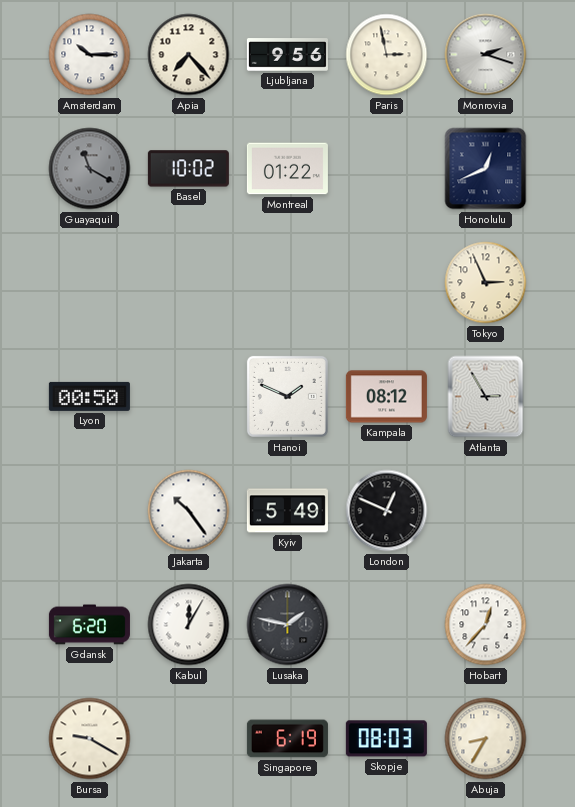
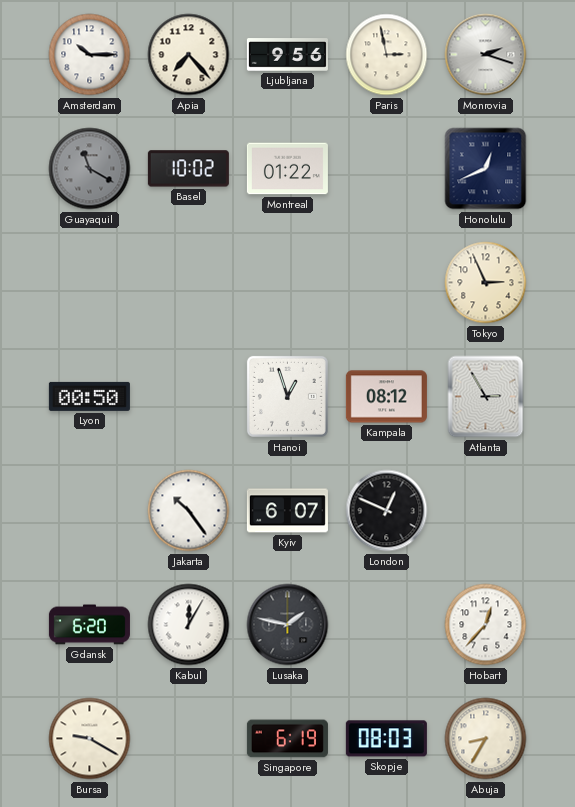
Hanoi: 1:49 -> 12:57 (287, 396)
Kyiv: 5:49 -> 6:07 (287, 511)
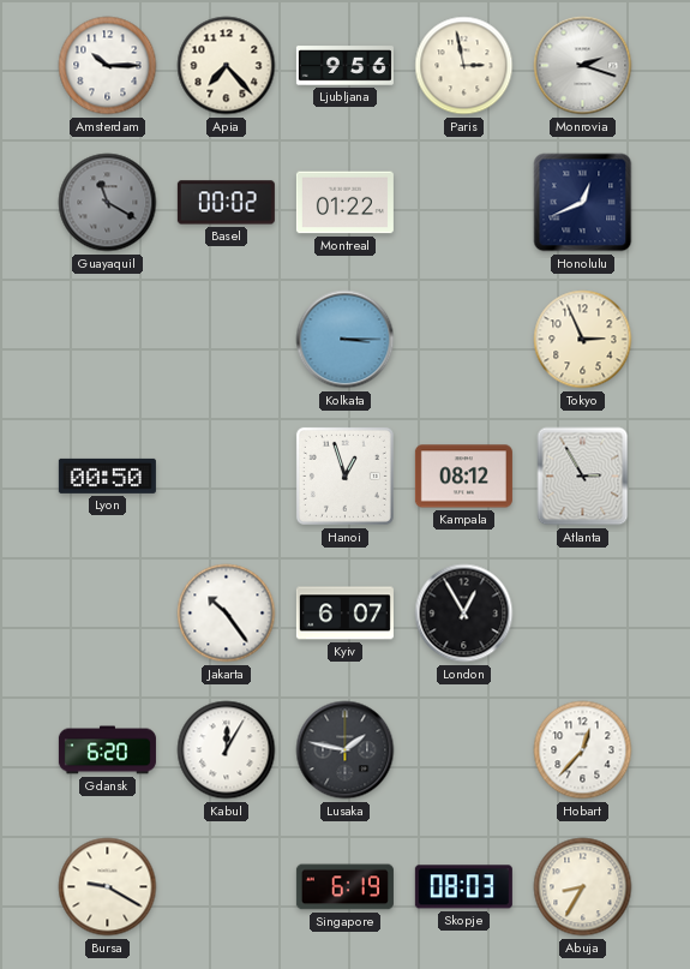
Basel: 10:02 -> 00:02 (226, 203)
Kolkata: none -> 3:15 (346, 340)
London: 12:49 -> 12:55 (464, 614)
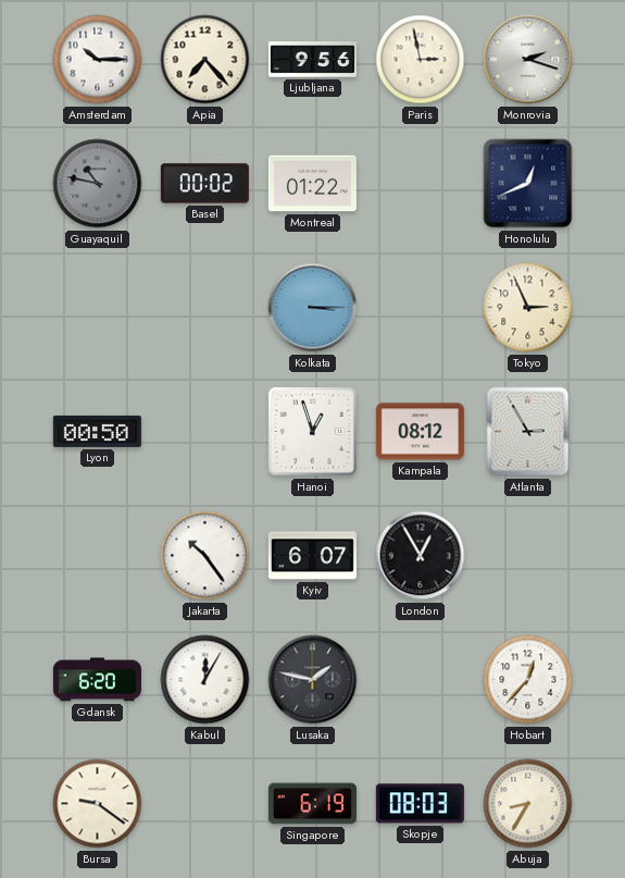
Guayaquil: 11:20 -> 10:47 (98, 184)
Bursa: 9:20 -> 9:21 (98, 804)
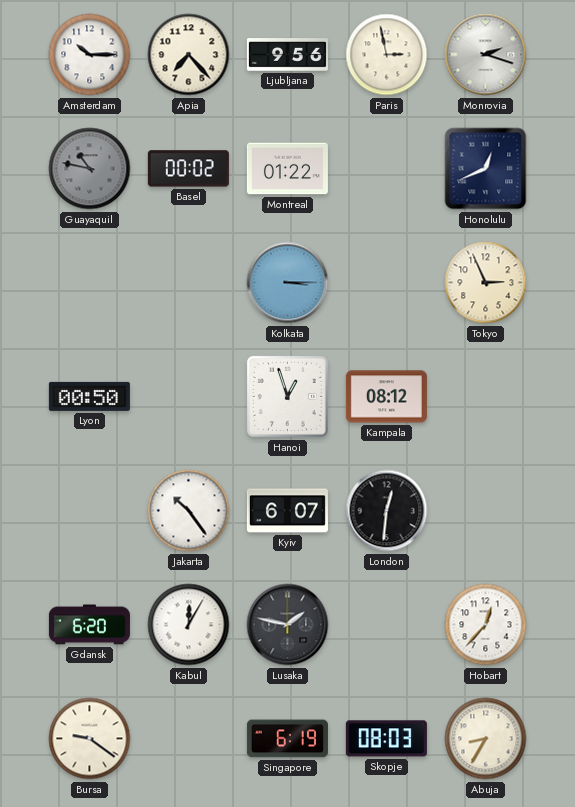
Atlanta: 2:55 -> none (528, 432)
London: 12:55 -> 12:31 (387, 511)
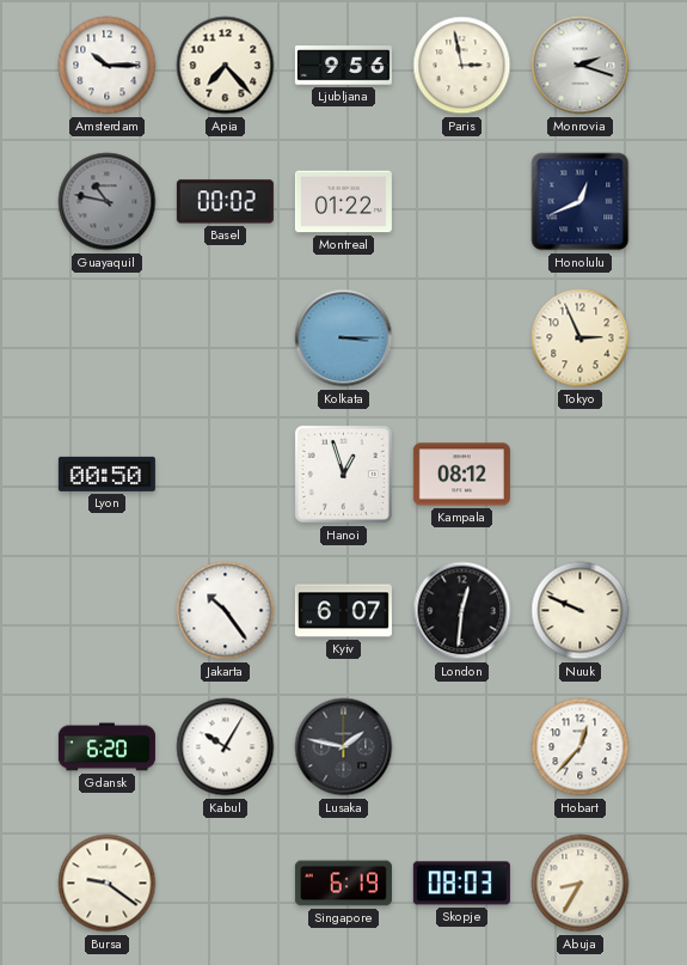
Nuuk: none -> 9:49 (581, 611)
Kabul: 12:05 -> 10:05 (226, 747)
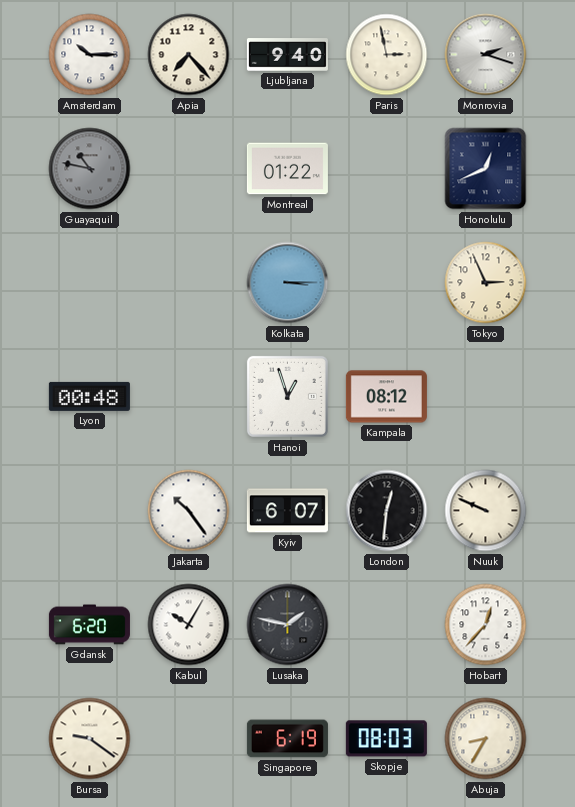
Ljubljana: 9:56 -> 9:40 (287, 55)
Basel: 00:02 -> none (225, 202)
Lyon: 00:50 -> 00:48 (89, 396)
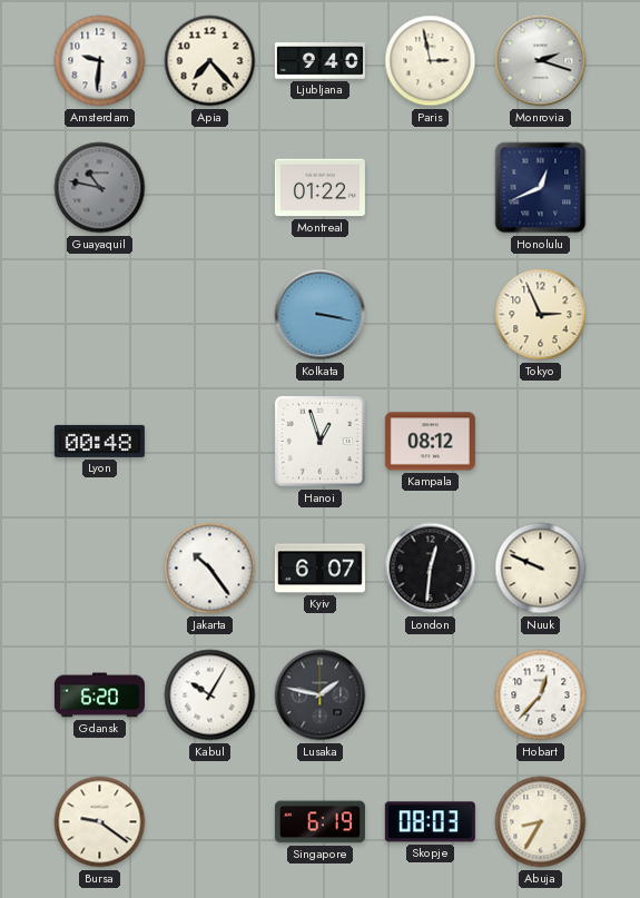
Amsterdam: 10:15 -> 9:31 (100, 61)
Kolkata: 3:15 -> 3:17 (321, 315)
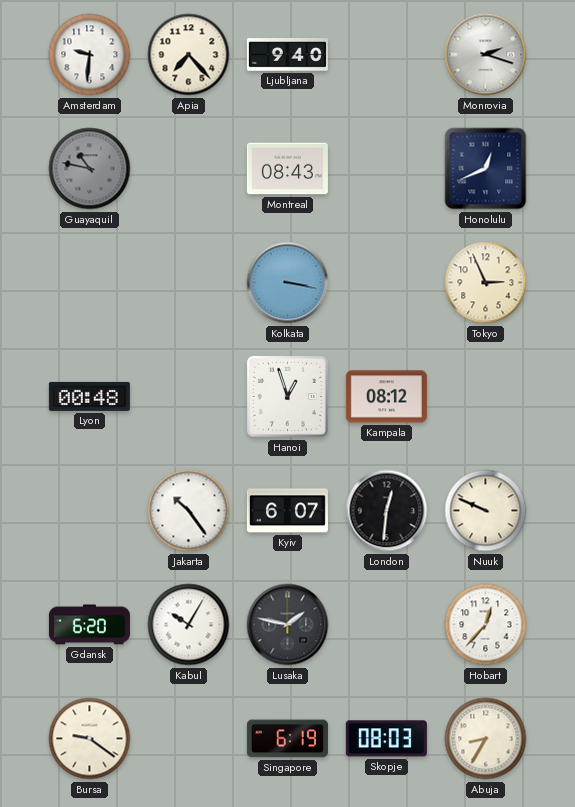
Paris: 2:58 -> none (431, 61)
Montreal: 01:22 -> 08:43 (287, 169)
